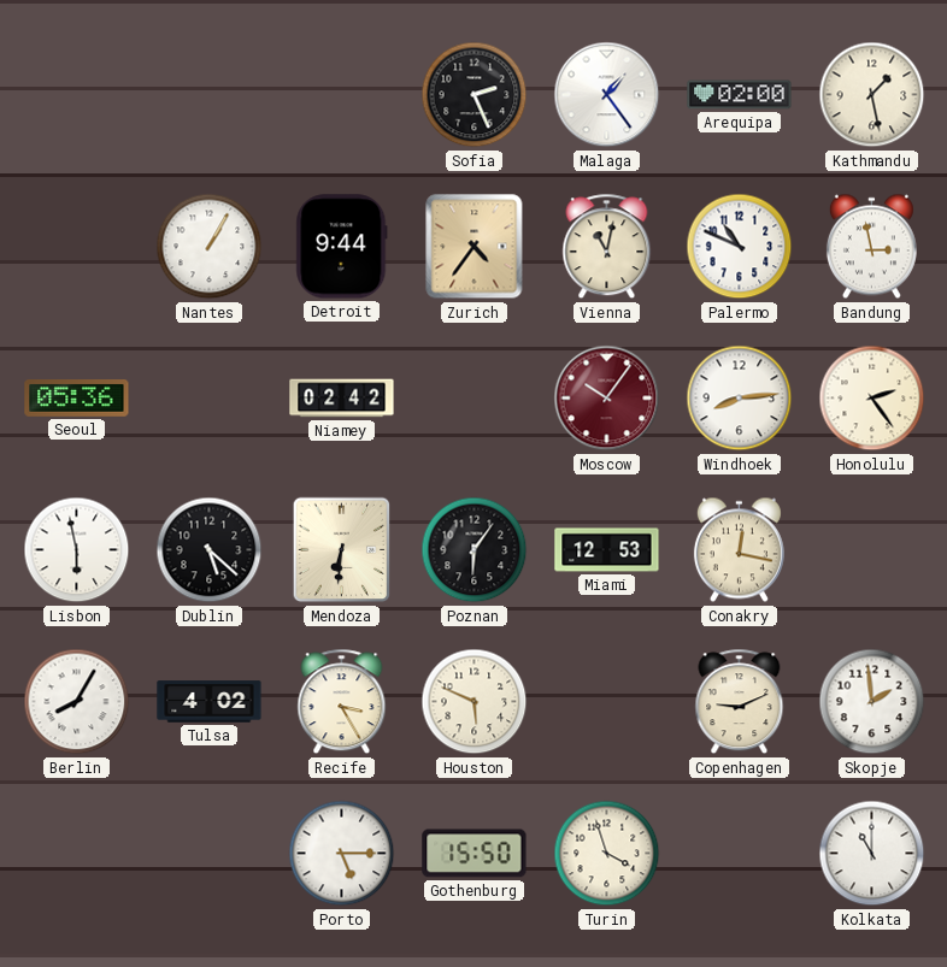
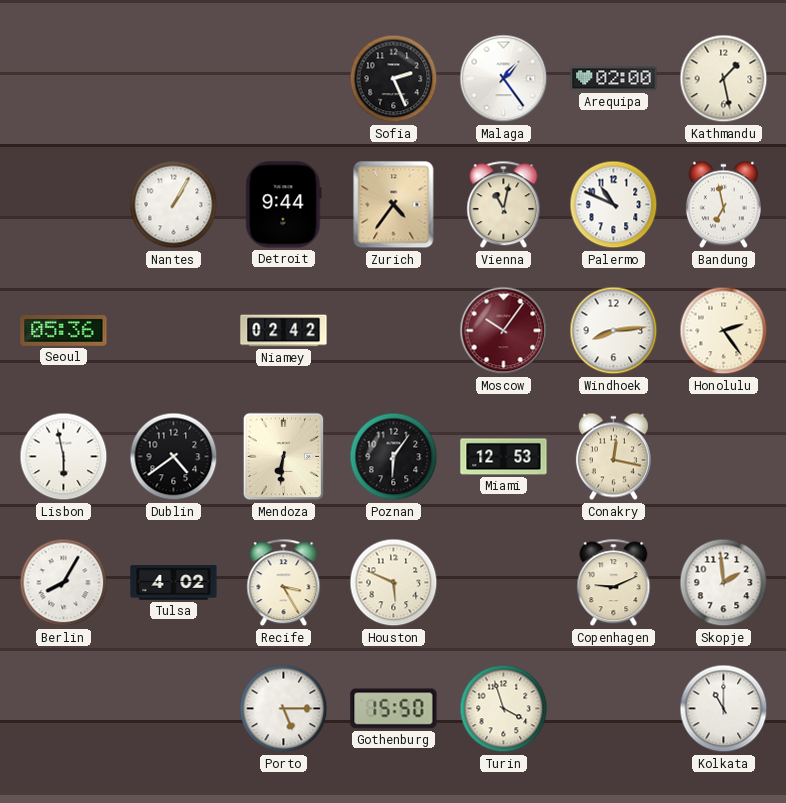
Bandung: 2:58 -> 6:58 (723, 205)
Dublin: 5:22 -> 4:39 (174, 457)
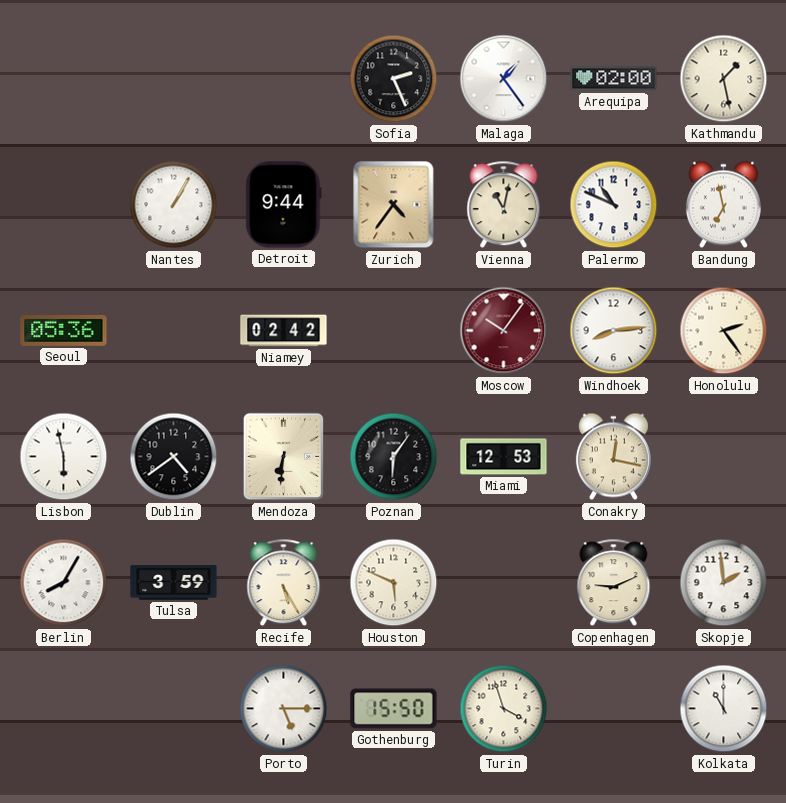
Tulsa: 4:02 -> 3:59 (174, 583)
Recife: 3:25 -> 5:25 (284, 583)
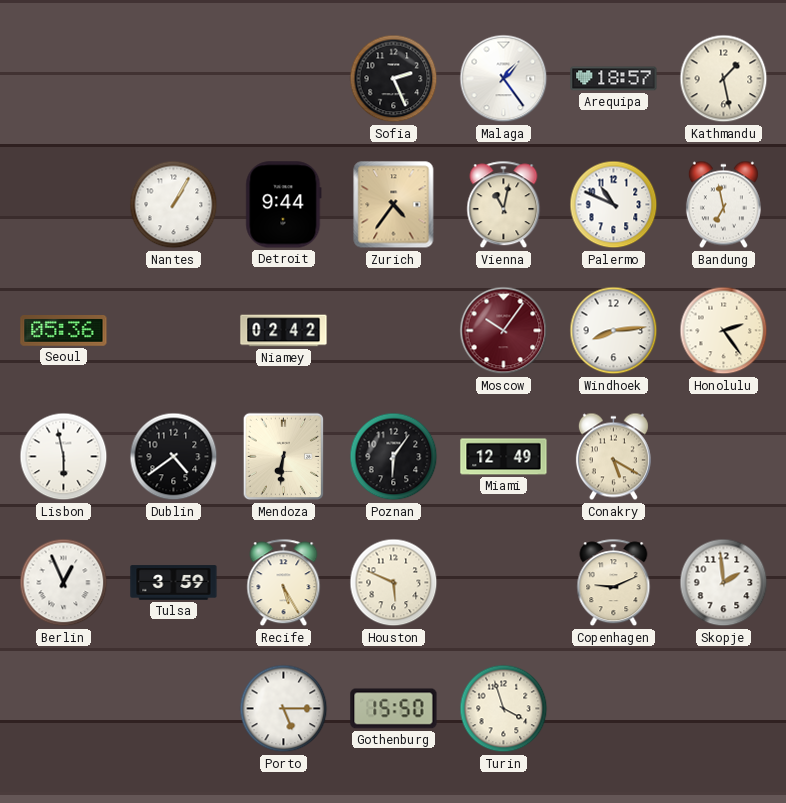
Arequipa: 02:00 -> 18:57 (614, 79)
Miami: 12:53 -> 12:49 (504, 457)
Conakry: 12:17 -> 5:20 (613, 457)
Berlin: 8:05 -> 12:56 (64, 583)
Kolkata: 11:00 -> none (724, 709)
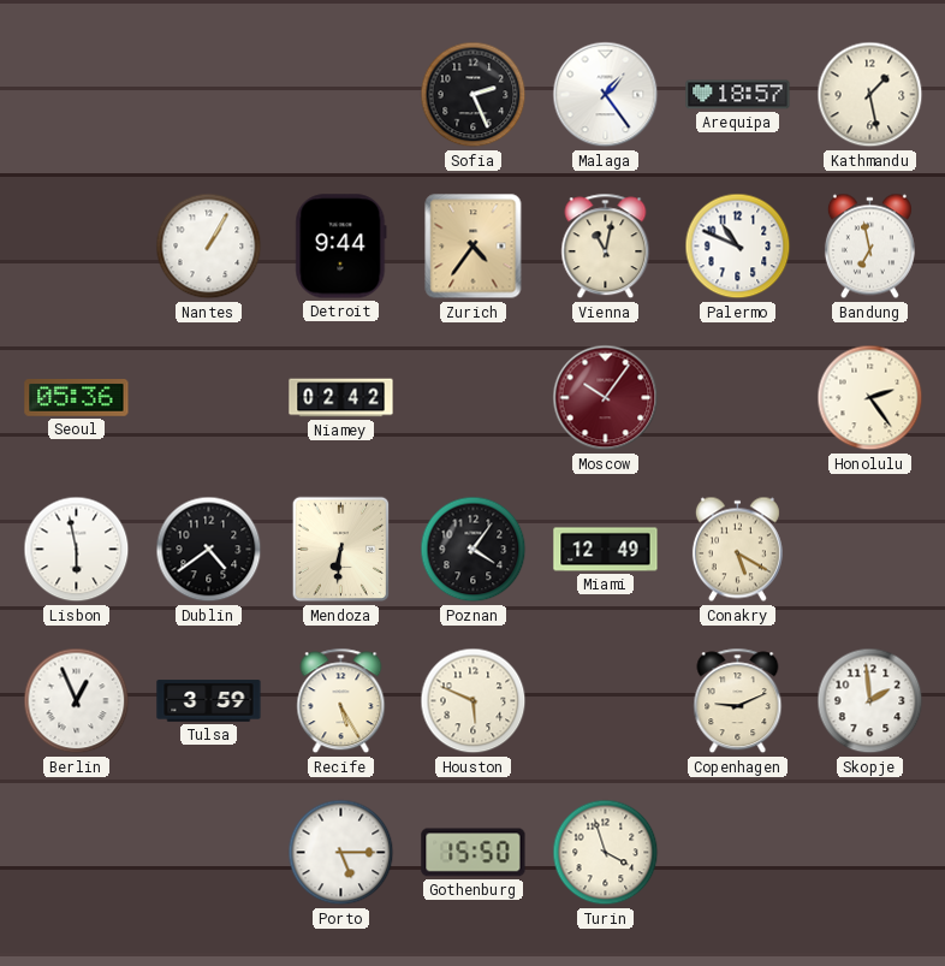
Windhoek: 8:14 -> none (614, 331)
Poznan: 6:06 -> 4:06 (474, 550)
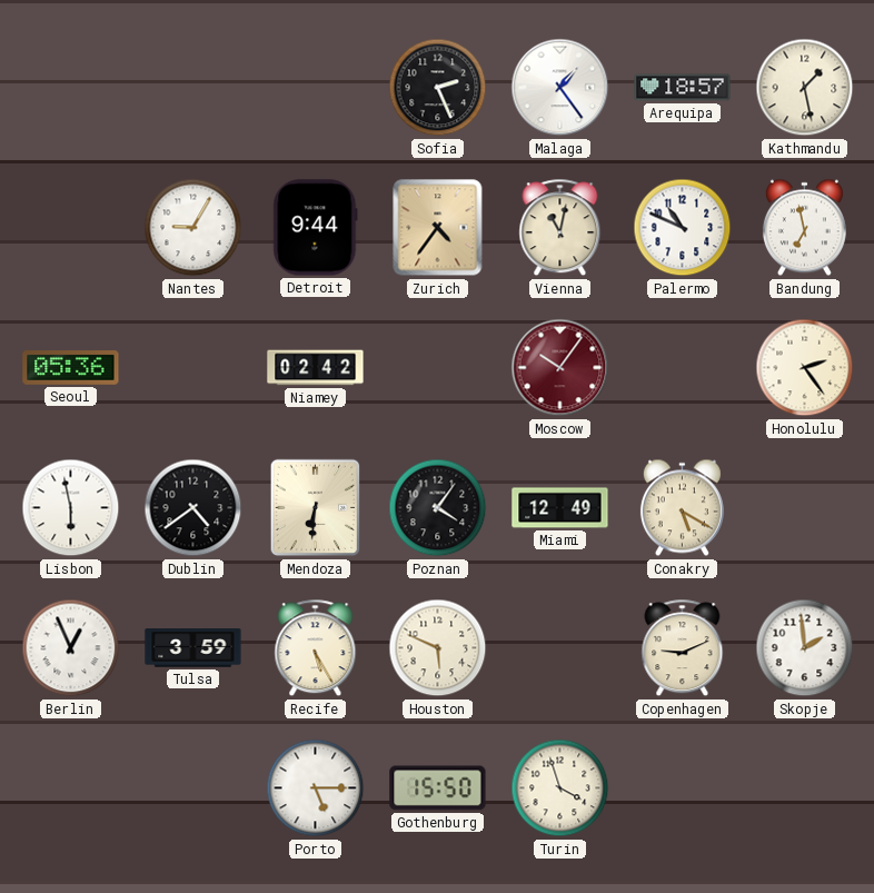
Nantes: 1:05 -> 9:05 (193, 228)
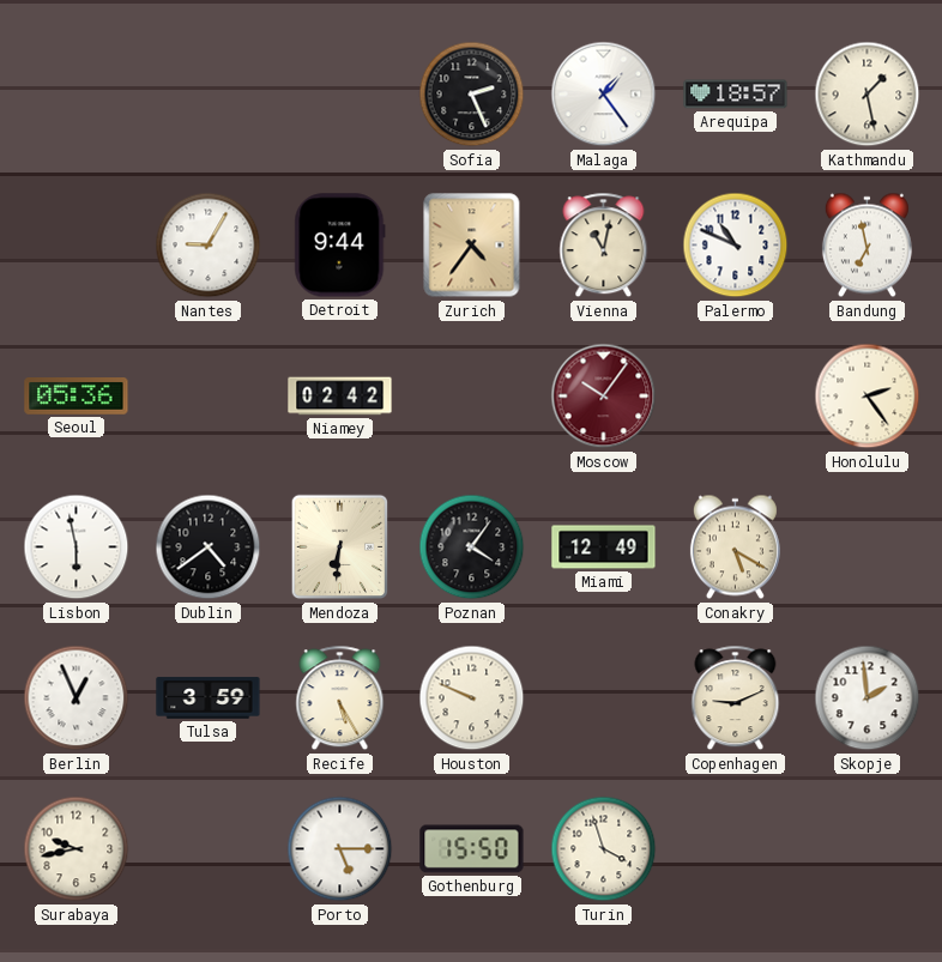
Houston: 5:49 -> 9:49 (472, 698)
Surabaya: none -> 9:43 (77, 849)
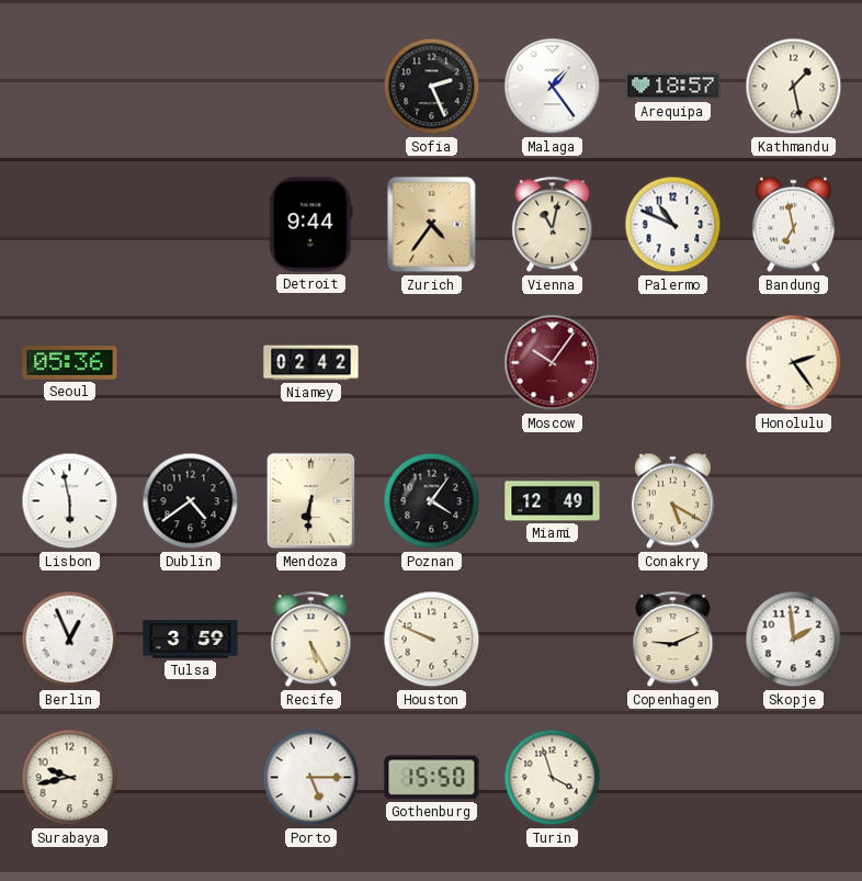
Nantes: 9:05 -> none (209, 246)
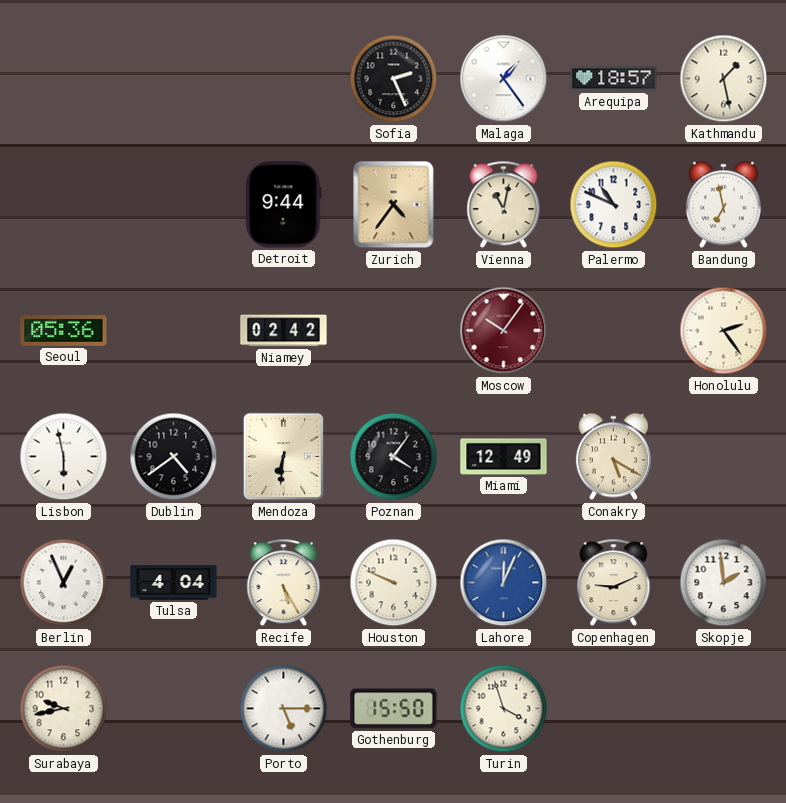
Tulsa: 3:59 -> 4:04 (174, 583)
Lahore: none -> 12:04 (504, 583)
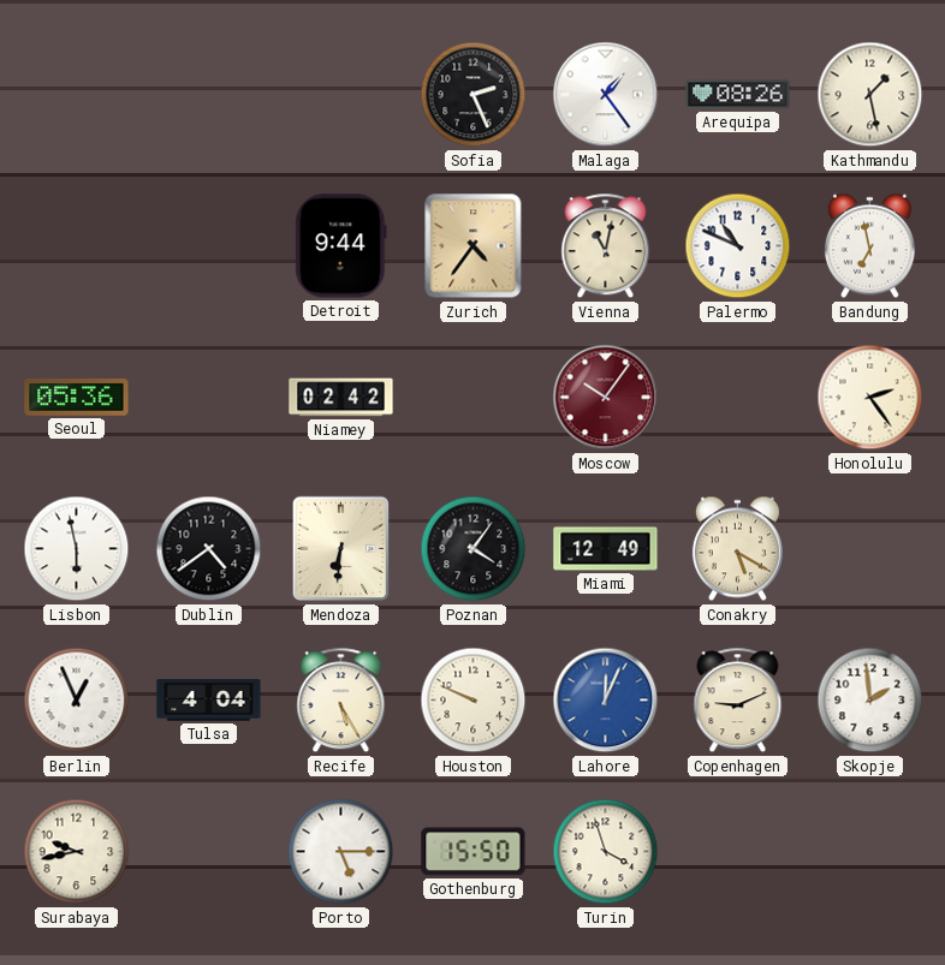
Arequipa: 18:57 -> 08:26 (738, 95)
